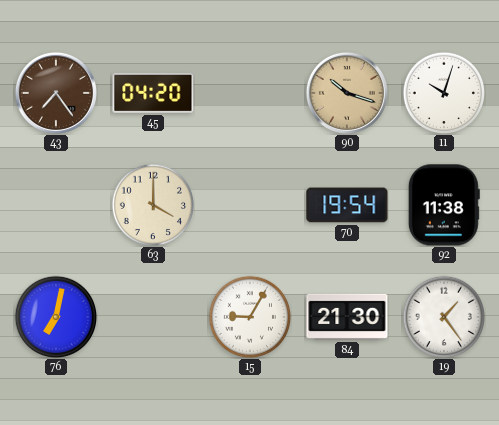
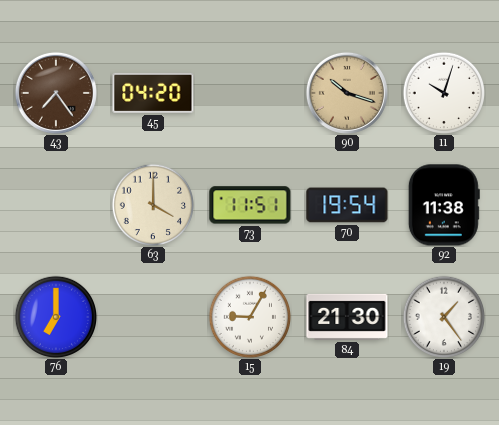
73: none -> 11:51 (250, 205)
76: 7:02 -> 7:00 (56, 317)
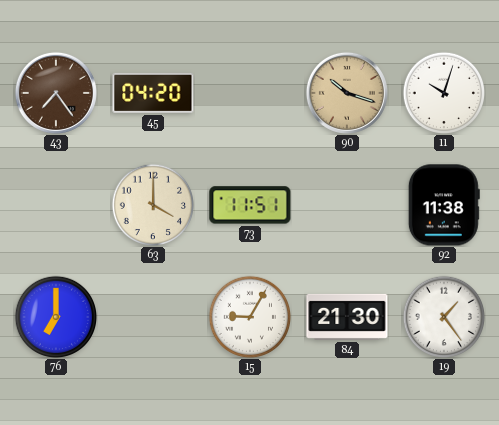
70: 19:54 -> none (347, 205)
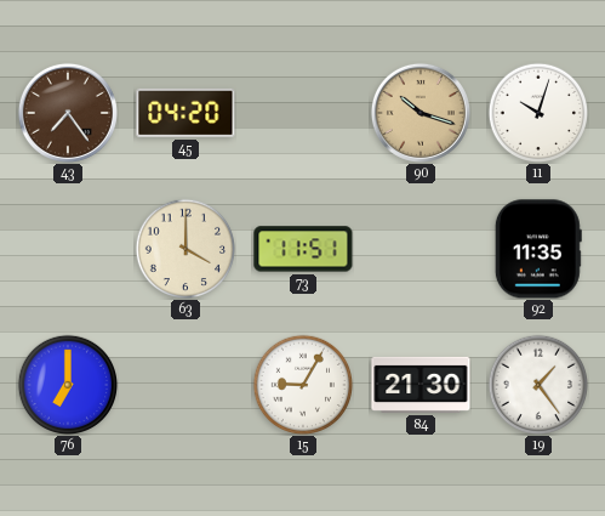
92: 11:38 -> 11:35 (538, 249)
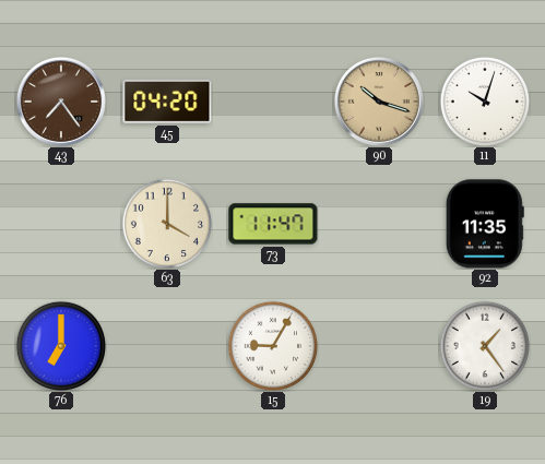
73: 11:51 -> 11:47 (273, 224)
84: 21:30 -> none (421, 385)
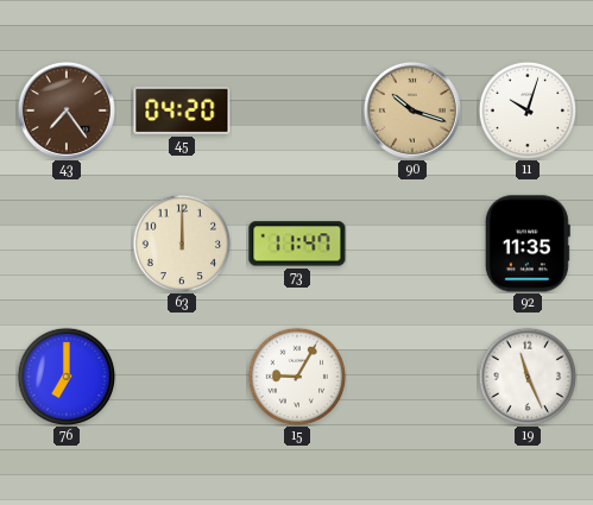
63: 4:00 -> 12:00 (182, 244)
19: 1:24 -> 11:26 (528, 377)
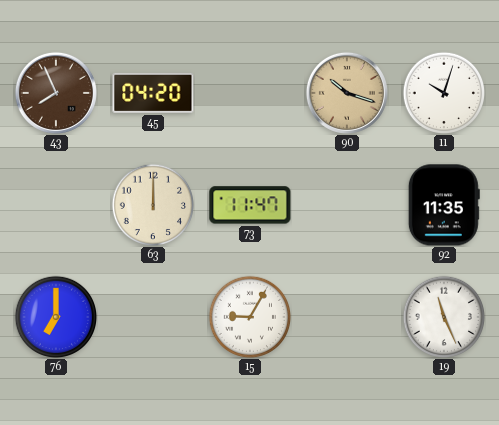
43: 7:24 -> 7:56 (56, 93)
